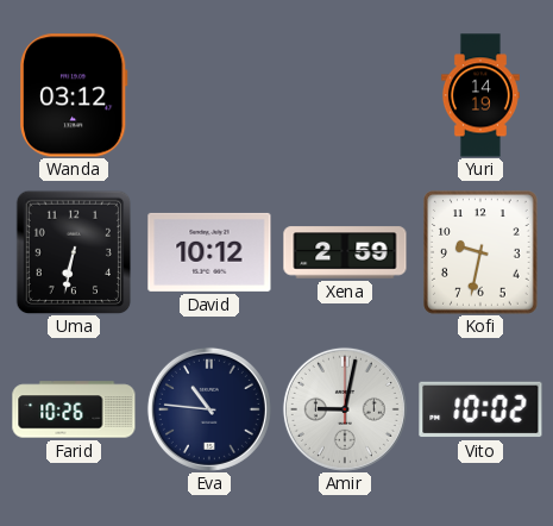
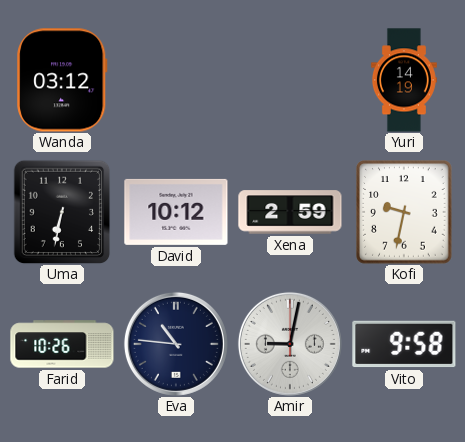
Vito: 10:02 -> 9:58 (404, 344)
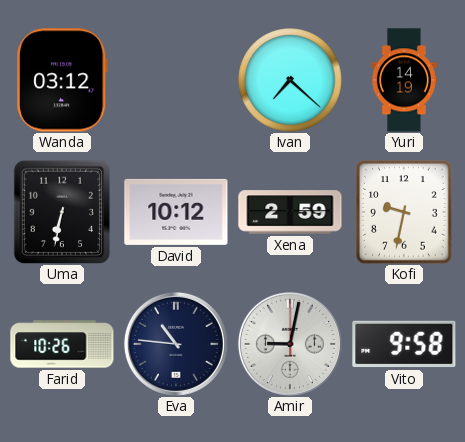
Ivan: none -> 7:22 (290, 80)
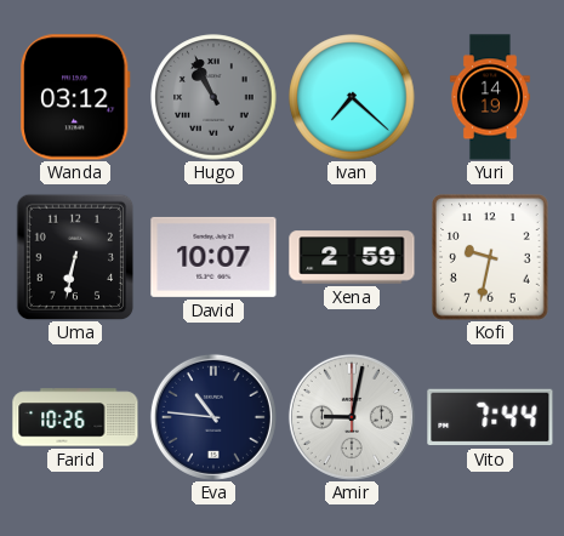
Hugo: none -> 10:56 (213, 97)
David: 10:12 -> 10:07 (213, 257)
Vito: 9:58 -> 7:44 (490, 417)
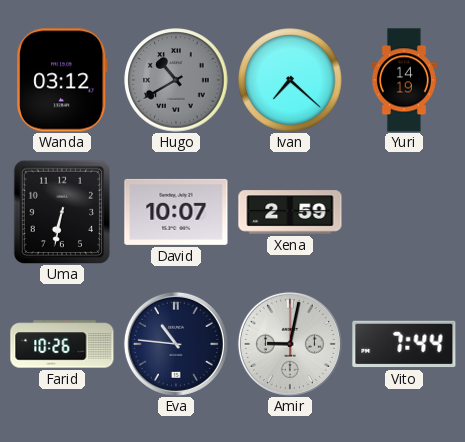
Hugo: 10:56 -> 10:40 (176, 80)
Kofi: 9:32 -> none (491, 257)
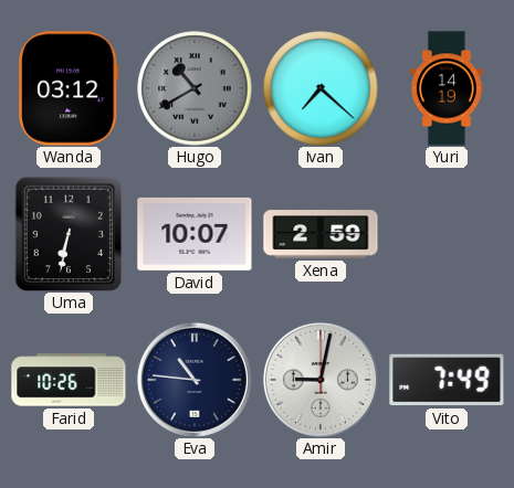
Vito: 7:44 -> 7:49 (447, 380)
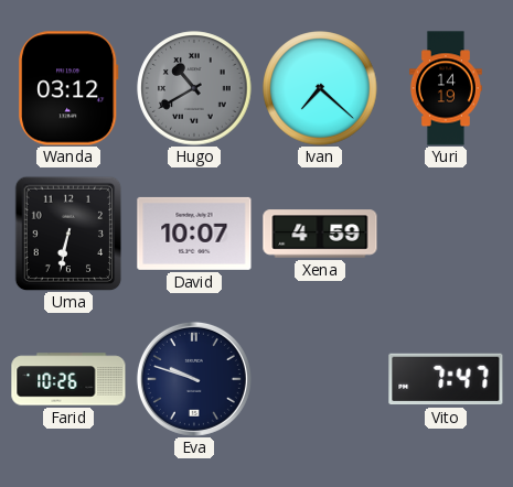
Xena: 2:59 -> 4:59 (320, 234)
Eva: 10:46 -> 9:48 (194, 379)
Amir: 9:02 -> none (321, 380)
Vito: 7:49 -> 7:47 (446, 379)
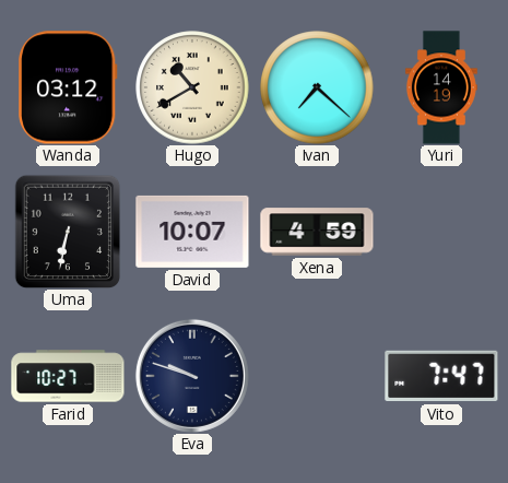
Hugo dial: grey -> cream (192, 87)
Farid: 10:26 -> 10:27 (68, 376)
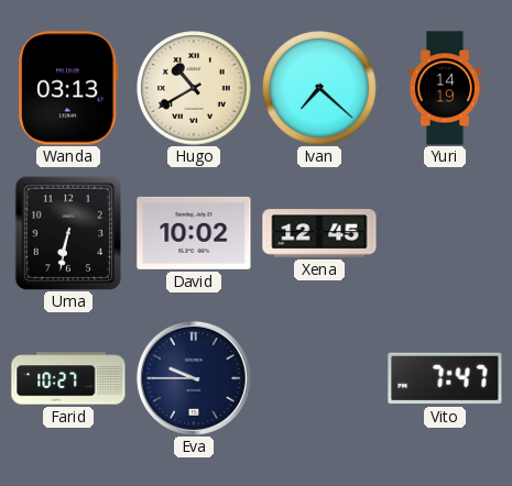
Wanda: 03:12 -> 03:13 (69, 88)
David: 10:07 -> 10:02 (194, 233)
Xena: 4:59 -> 12:45 (319, 233)
Eva: 9:48 -> 9:45 (194, 378)
